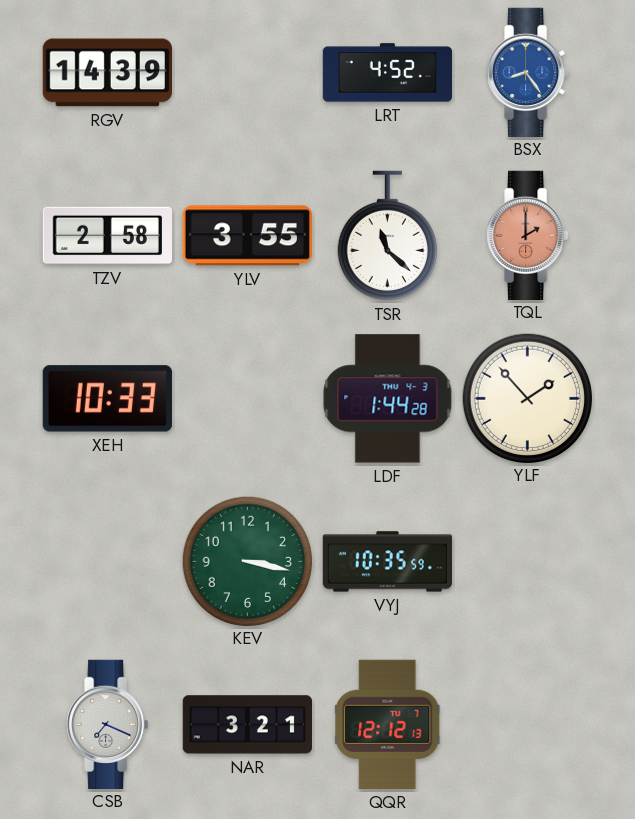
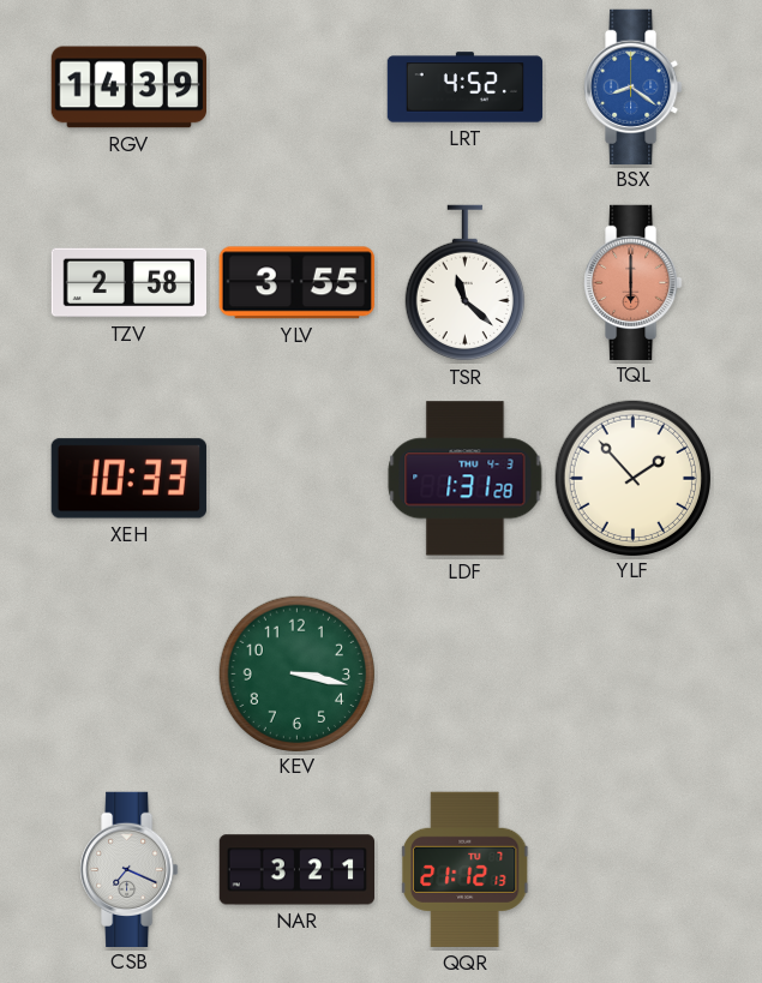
BSX: 8:24 -> 8:21 (634, 86)
TQL: 2:00 -> 6:00 (634, 282)
LDF: 1:44 -> 1:31 (466, 479)
VYJ: 10:35 -> none (388, 562)
QQR: 12:12 -> 21:12 (467, 869)
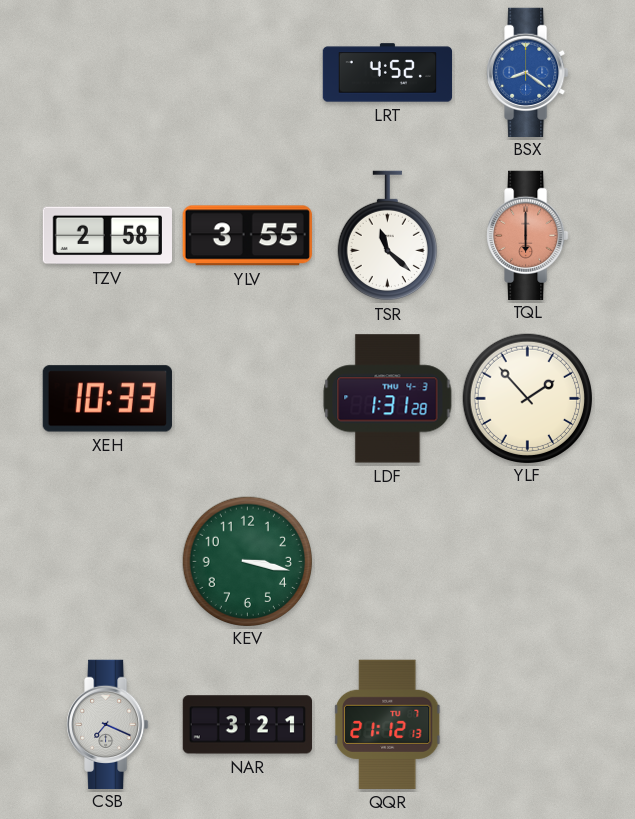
RGV: 14:39 -> none (128, 88)
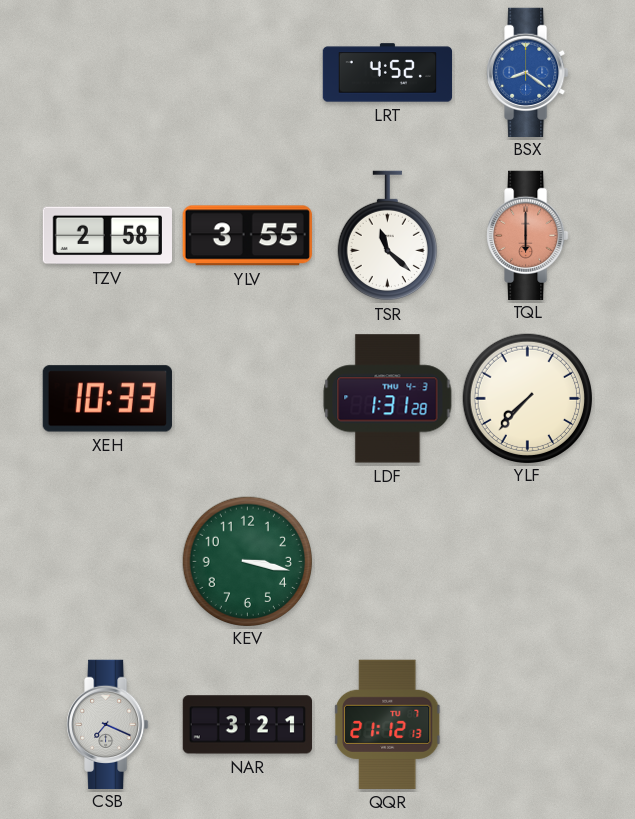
YLF: 1:53 -> 7:37 (527, 398)
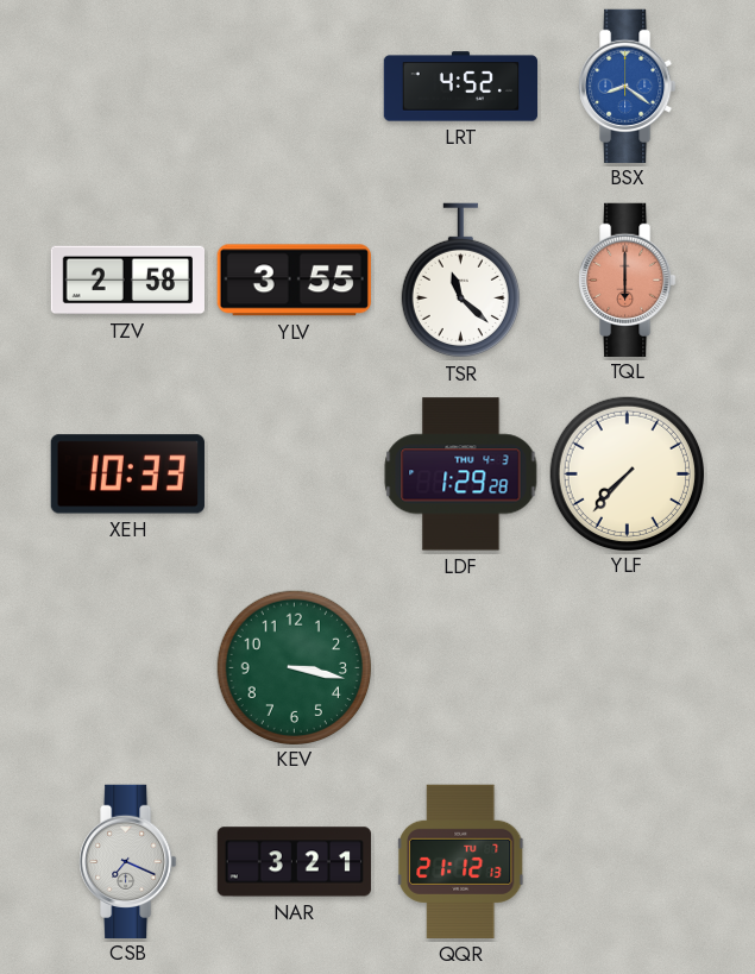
LDF: 1:31 -> 1:29 (461, 475)
